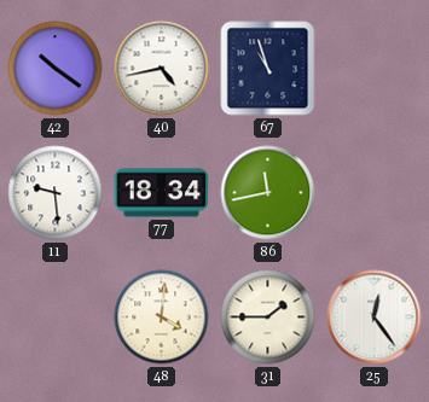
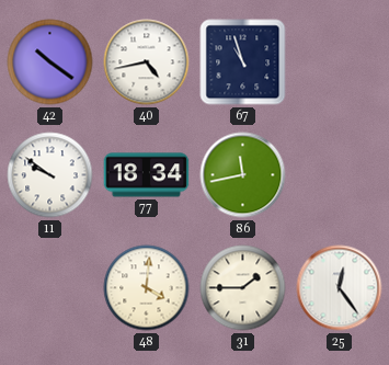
11: 9:29 -> 9:51 (50, 175)
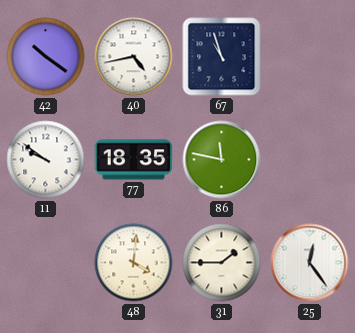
77: 18:34 -> 18:35 (134, 160)
86: 11:43 -> 11:47 (222, 160)
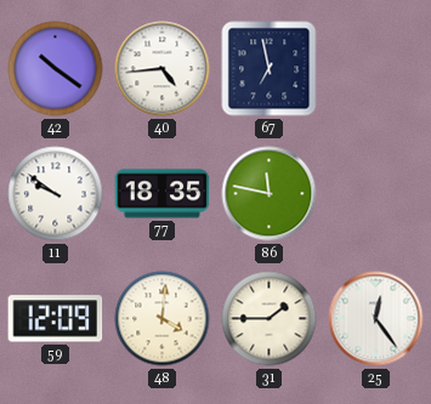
40: 4:43 -> 4:44 (163, 69)
67: 10:57 -> 6:58 (270, 69)
59: none -> 12:09 (56, 319)
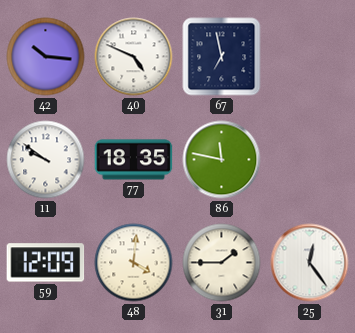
42: 10:21 -> 10:16 (46, 57)
40: 4:44 -> 4:49 (134, 57)
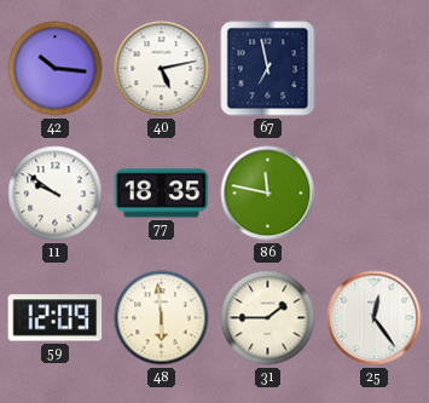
40: 4:49 -> 5:13 (162, 69)
48: 4:01 -> 5:59 (162, 318)
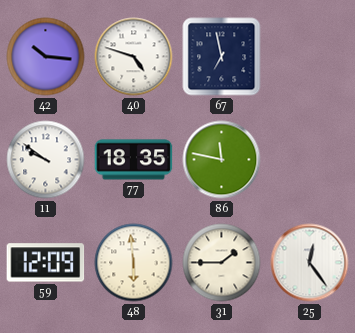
40: 5:13 -> 4:48 (134, 57)
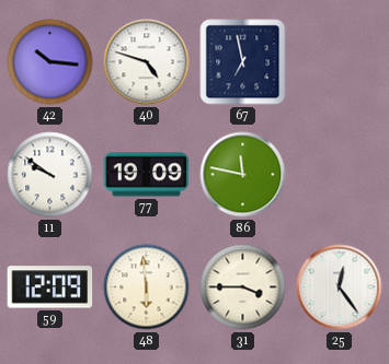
77: 18:35 -> 19:09 (147, 175)
31: 1:45 -> 3:45 (243, 287)
